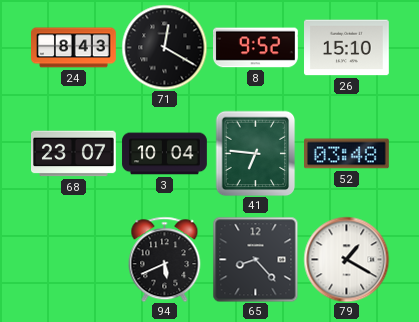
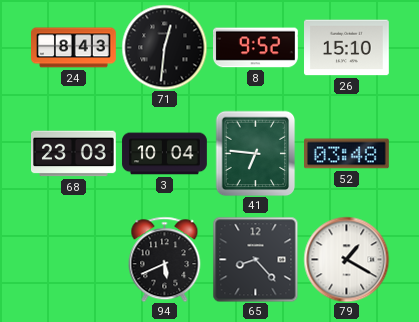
71: 12:20 -> 12:31 (164, 47)
68: 23:07 -> 23:03 (74, 154)
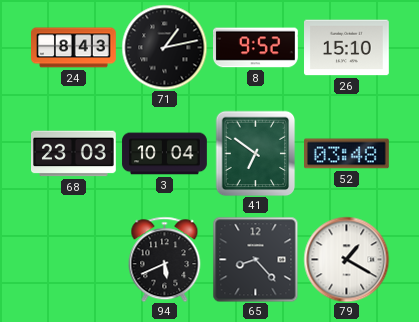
71: 12:31 -> 1:13 (164, 47)
41: 6:46 -> 6:51 (256, 153)
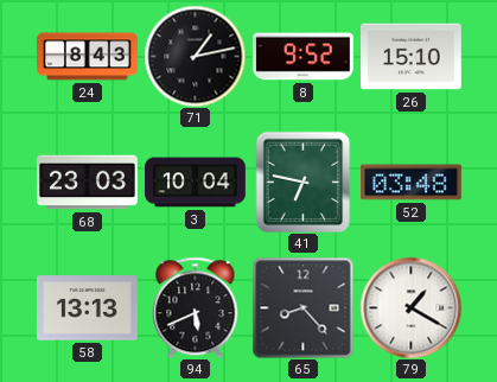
41: 6:51 -> 6:47 (304, 182)
58: none -> 13:13 (88, 308)
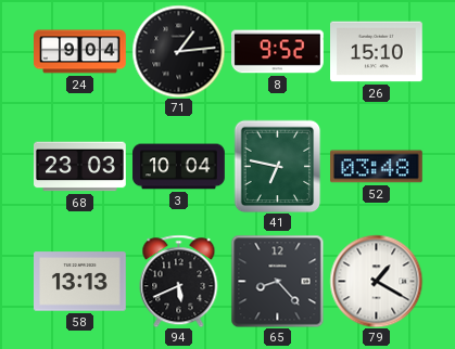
24: 8:43 -> 9:04 (80, 52)
71: 1:13 -> 1:14 (178, 51)
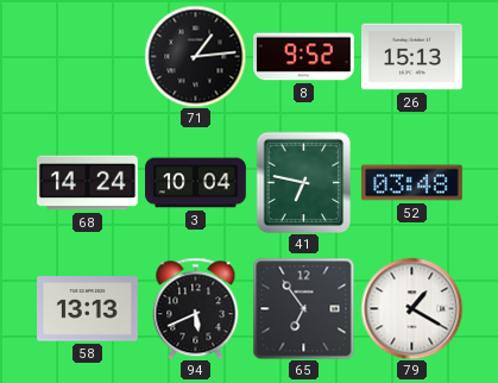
24: 9:04 -> none (80, 52)
26: 15:10 -> 15:13 (412, 57)
68: 23:03 -> 14:24 (88, 183)
65: 8:23 -> 6:54 (303, 308)
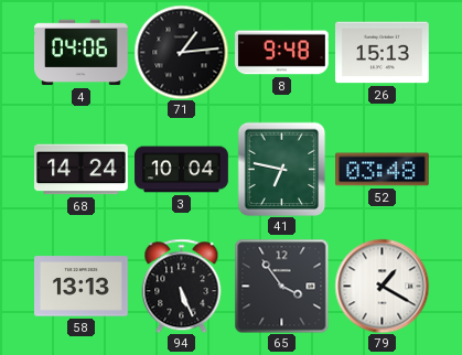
4: none -> 04:06 (82, 53)
8: 9:52 -> 9:48 (282, 53)
94: 5:41 -> 5:26 (182, 286)
65: 6:54 -> 3:54 (281, 286)
